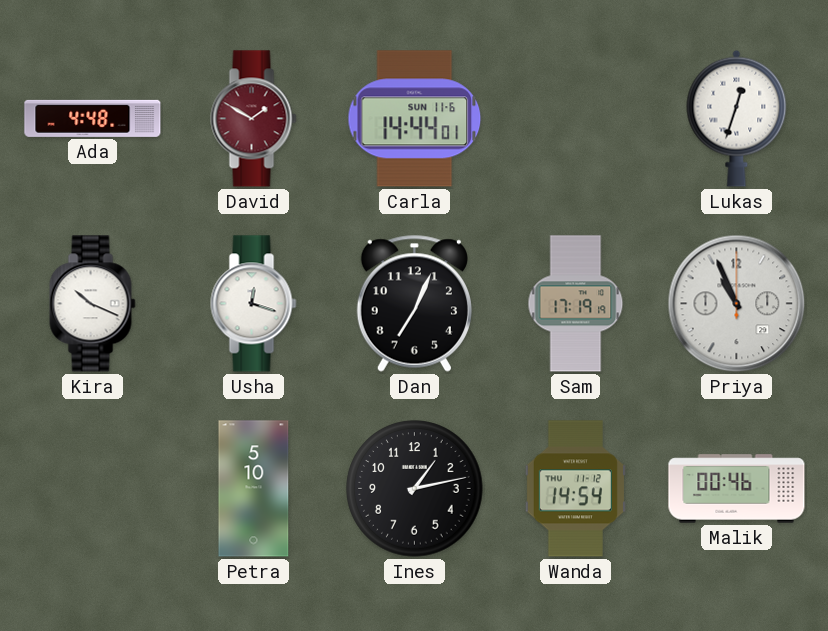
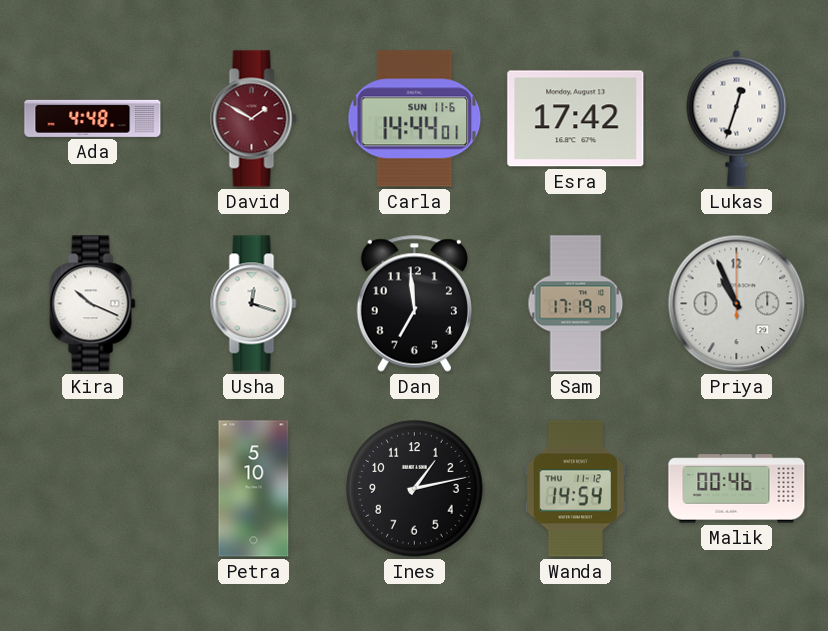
Esra: none -> 17:42 (576, 119)
Dan: 7:04 -> 6:59 (414, 303)
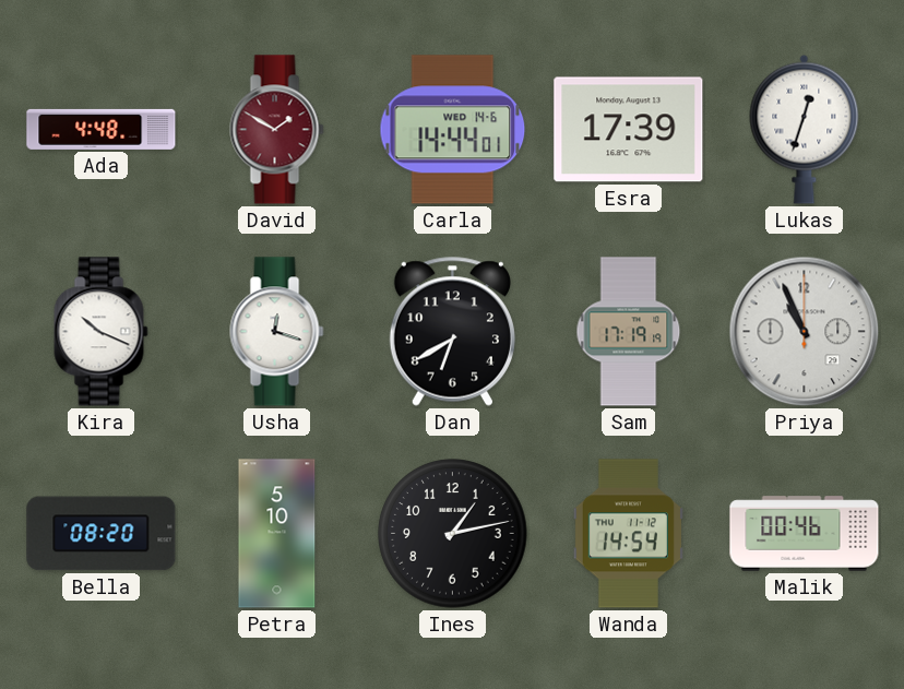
Carla date: SUN 11-6 -> WED 14-6 (453, 130)
Esra: 17:42 -> 17:39 (629, 130)
Dan: 6:59 -> 6:40 (452, 331)
Bella: none -> 08:20 (102, 534)
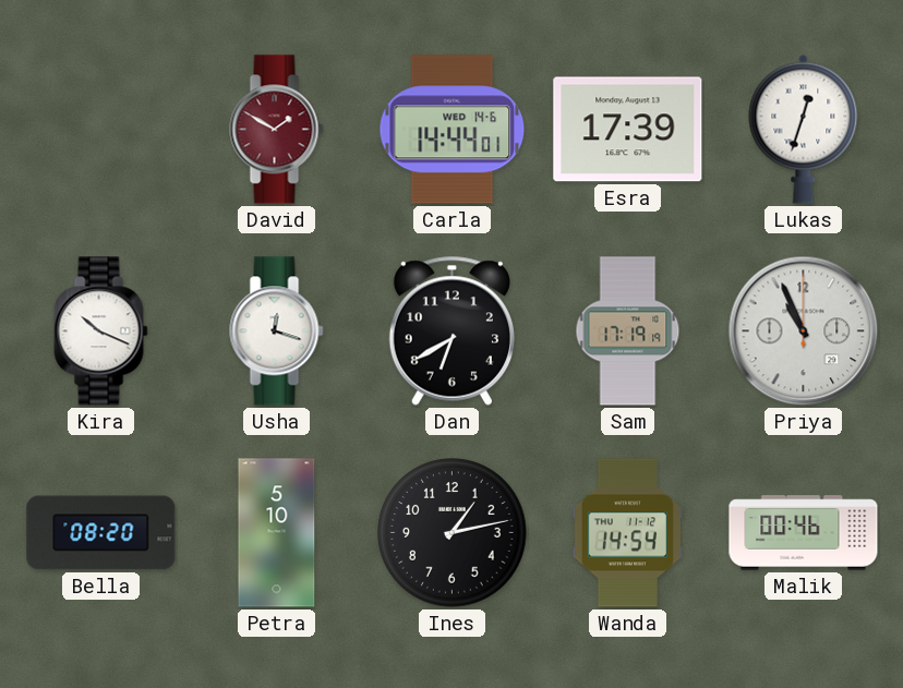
Ada: 4:48 -> none (102, 129)
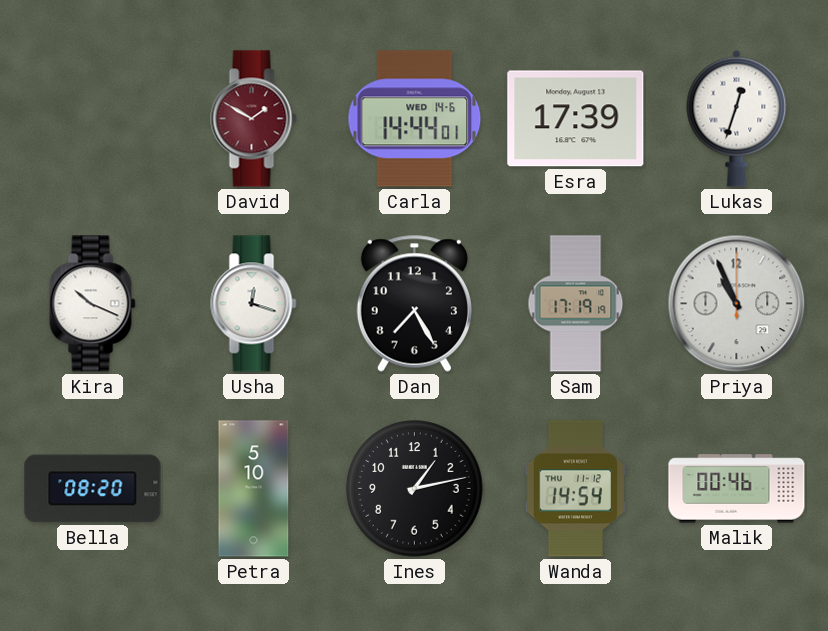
Dan: 6:40 -> 7:25 (414, 303)
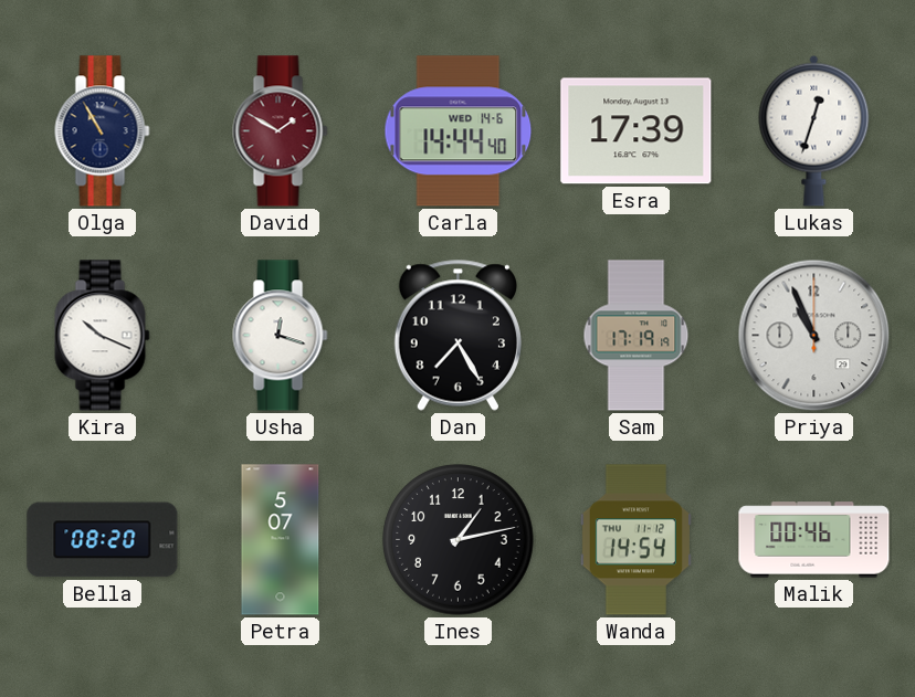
Olga: none -> 10:55 (103, 131)
Carla: 14:44:01 -> 14:44:40 (459, 131)
Petra: 5:10 -> 5:07 (281, 540)
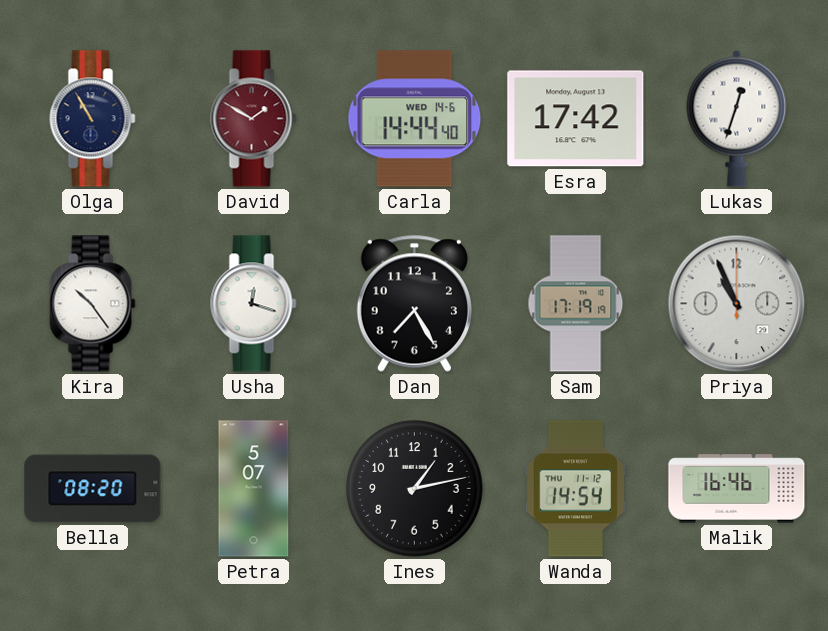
Esra: 17:39 -> 17:42 (576, 119)
Kira: 10:19 -> 10:24 (93, 304)
Malik: 00:46 -> 16:46 (737, 489)
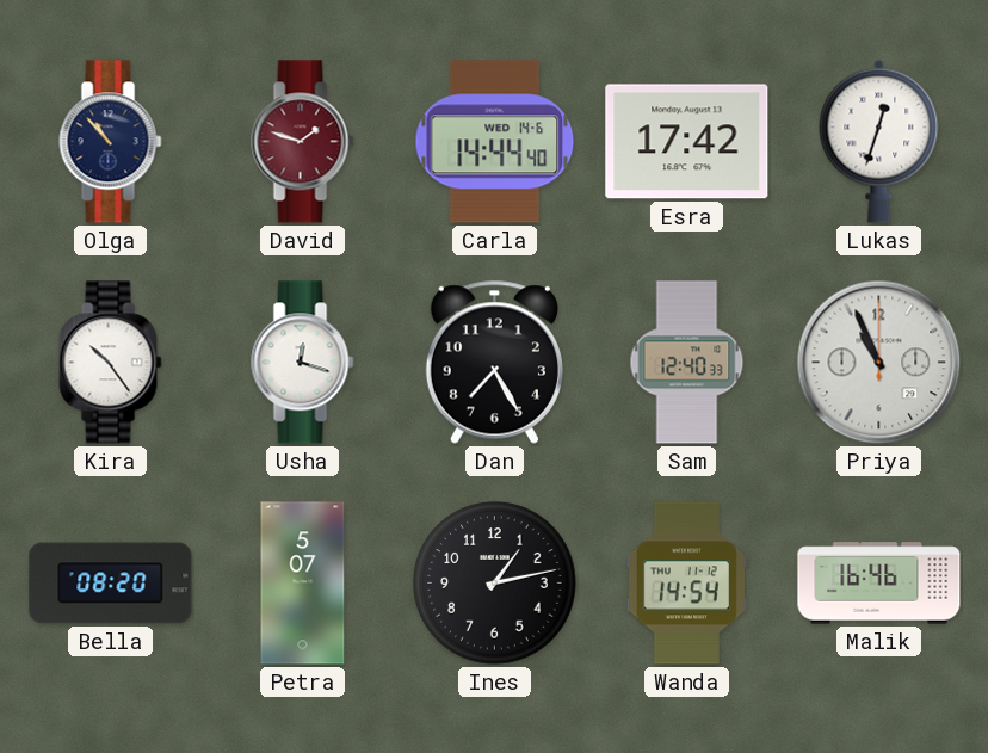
Olga: 10:55 -> 10:53 (111, 142)
David: 1:50 -> 1:48 (303, 142)
Sam: 17:19 -> 12:40 (687, 363)
